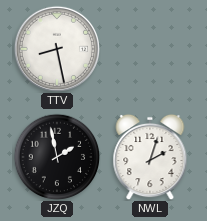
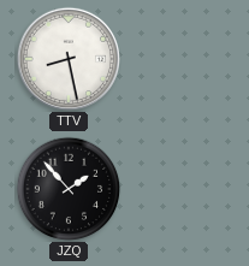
JZQ: 1:58 -> 1:53 (69, 189)
NWL: 2:03 -> none (150, 157)
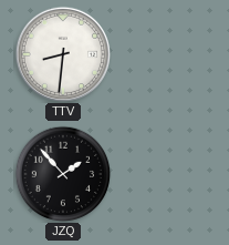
TTV: 8:28 -> 8:31 (62, 53)
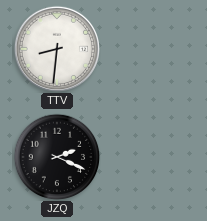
JZQ: 1:53 -> 2:19 (57, 157)
